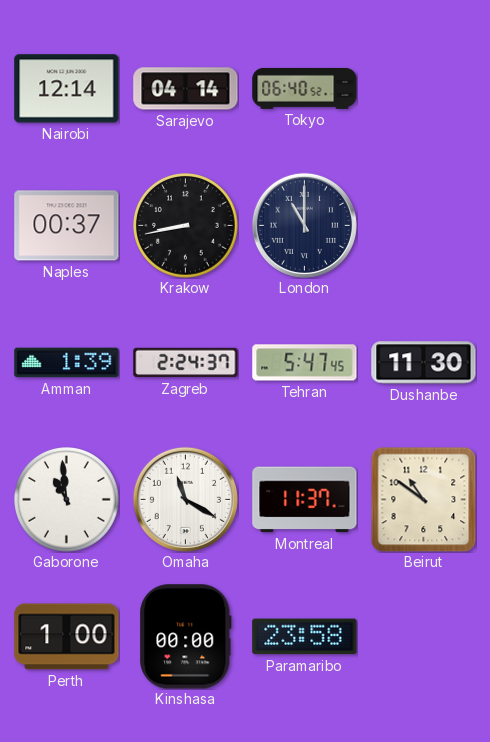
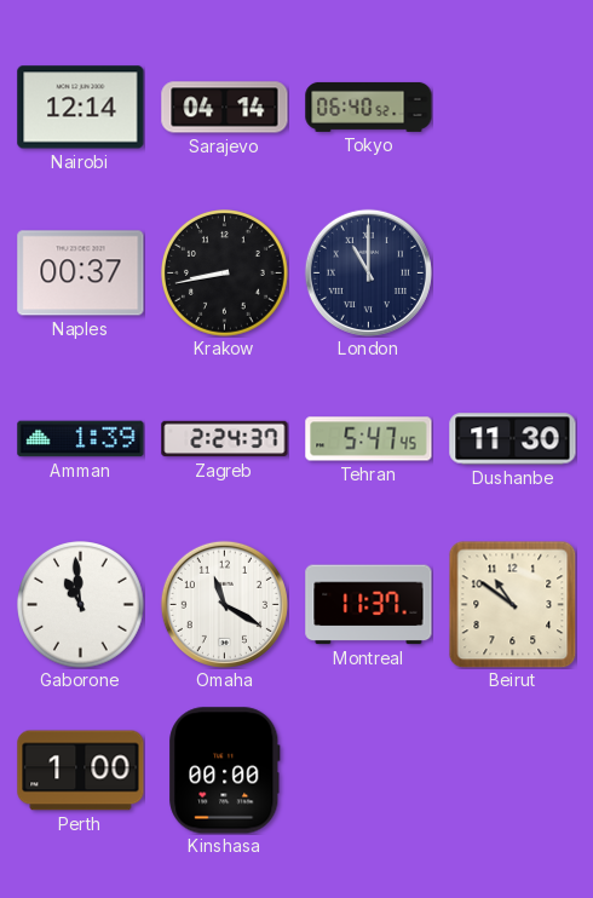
Paramaribo: 23:58 -> none (305, 637)
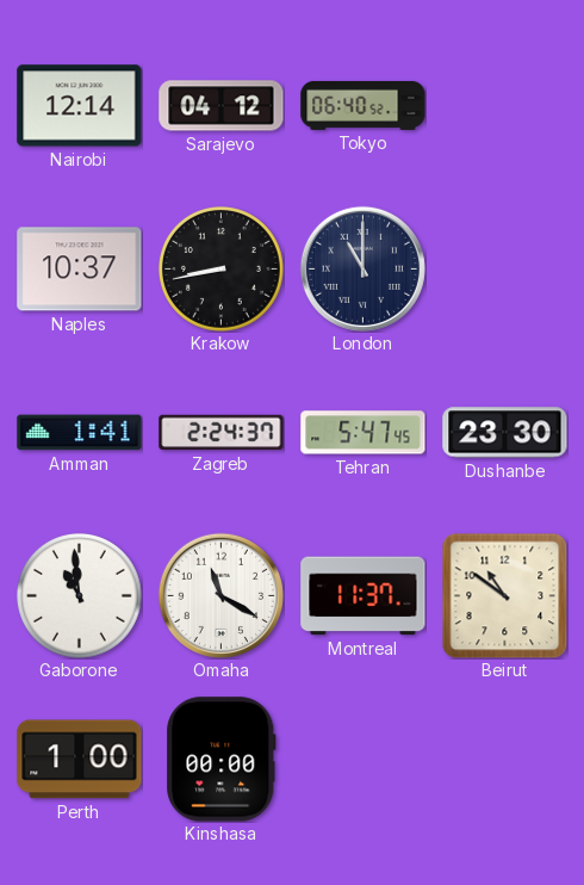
Sarajevo: 04:14 -> 04:12 (222, 106)
Naples: 00:37 -> 10:37 (80, 270)
Amman: 1:39 -> 1:41 (80, 433)
Dushanbe: 11:30 -> 23:30 (505, 433)
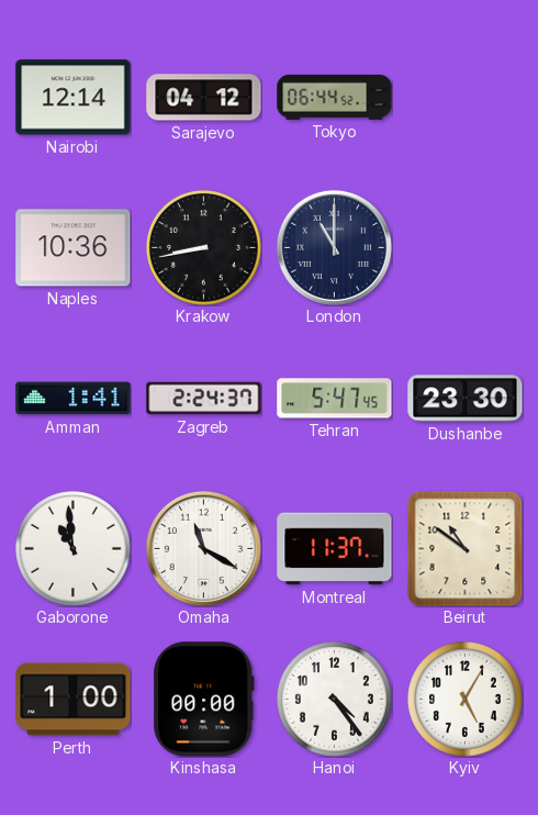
Tokyo: 06:40 -> 06:44 (335, 97)
Naples: 10:37 -> 10:36 (74, 248)
Hanoi: none -> 4:24 (335, 700)
Kyiv: none -> 5:05 (466, 700)
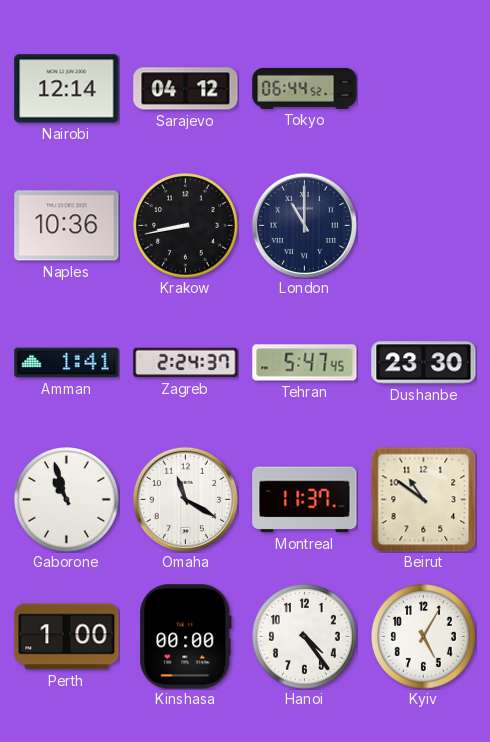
Gaborone: 10:59 -> 10:57 (67, 500)
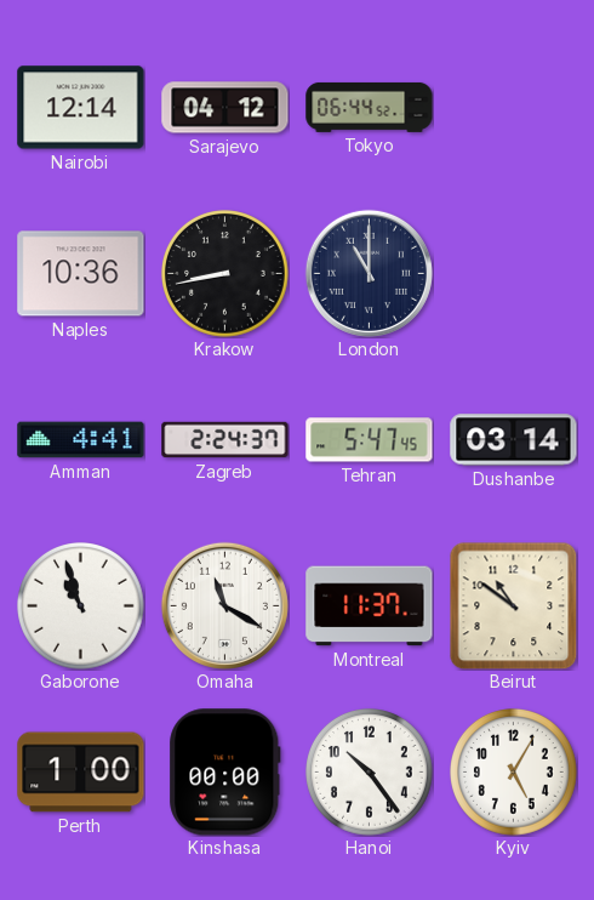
Amman: 1:41 -> 4:41 (81, 440)
Dushanbe: 23:30 -> 03:14 (514, 440)
Hanoi: 4:24 -> 10:24 (370, 773)
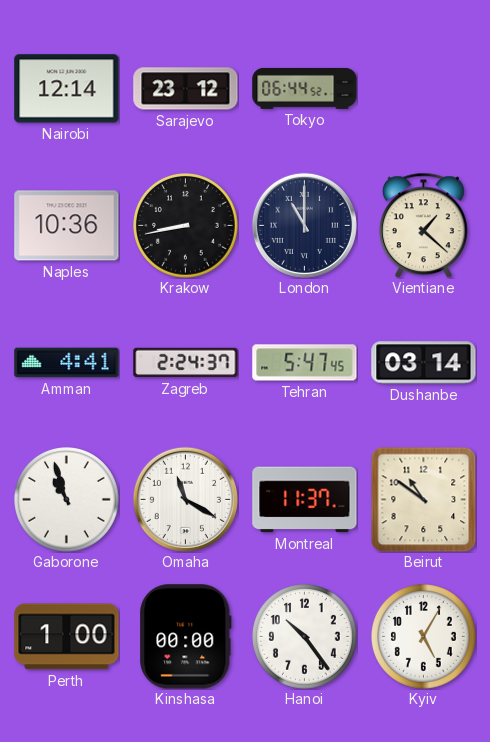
Sarajevo: 04:12 -> 23:12 (186, 89)
Vientiane: none -> 1:22 (423, 225)
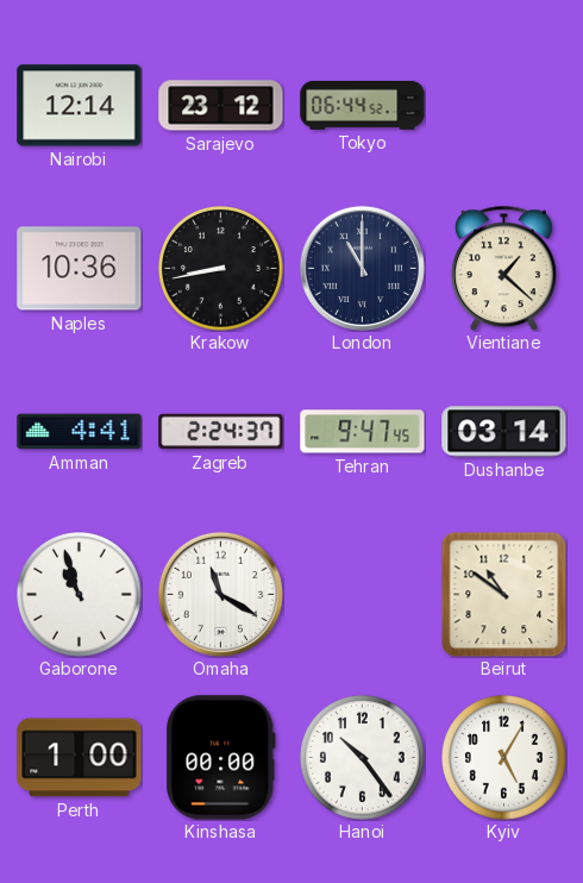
Tehran: 5:47 -> 9:47 (363, 432)
Montreal: 11:37 -> none (305, 500)
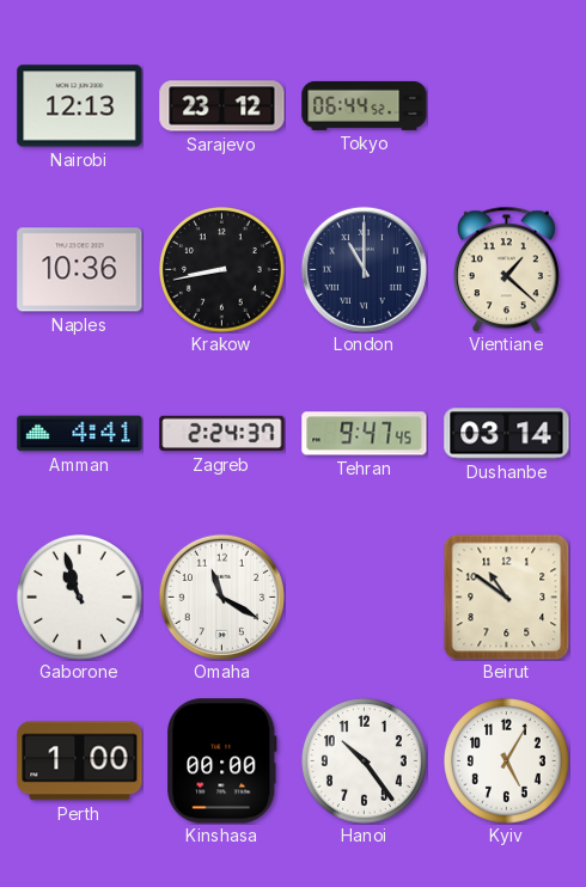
Nairobi: 12:14 -> 12:13 (80, 106)
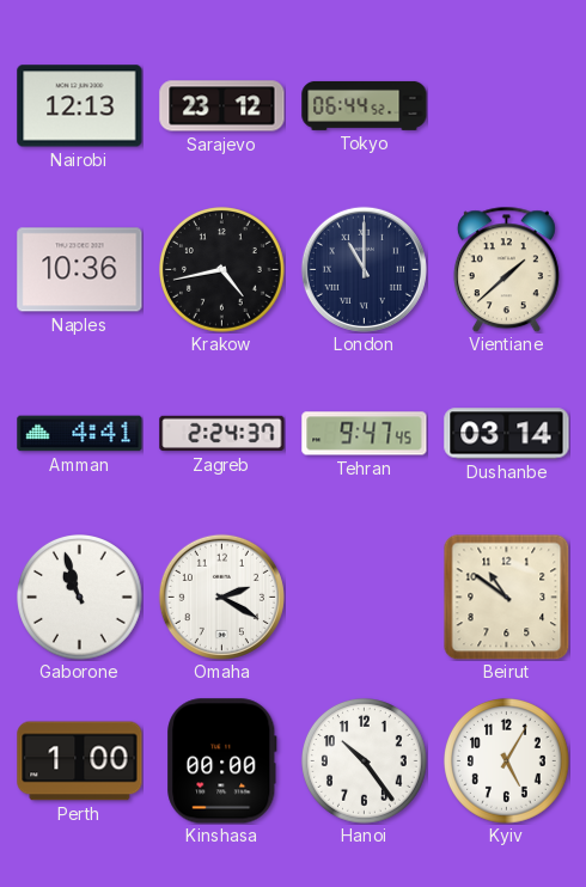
Krakow: 8:43 -> 4:43 (222, 270)
Vientiane: 1:22 -> 1:38 (506, 269)
Omaha: 11:20 -> 2:20 (221, 597)
